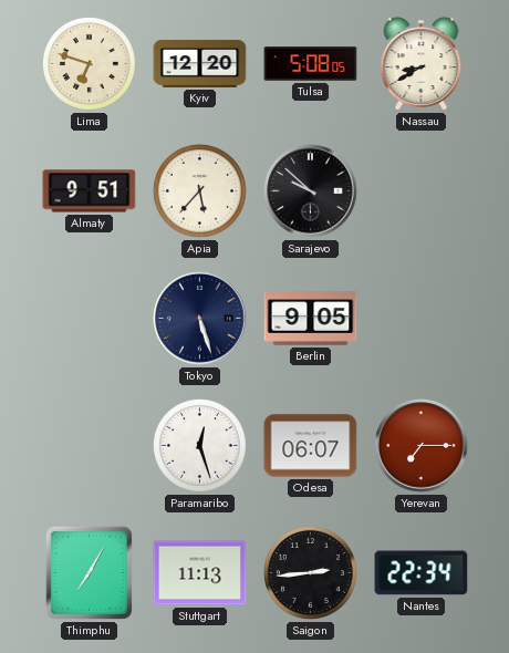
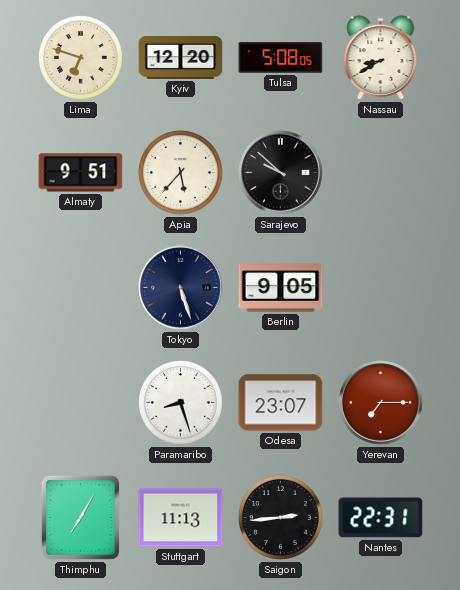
Paramaribo: 12:27 -> 8:27 (180, 402)
Odesa: 06:07 -> 23:07 (281, 403)
Nantes: 22:34 -> 22:31 (381, 518)
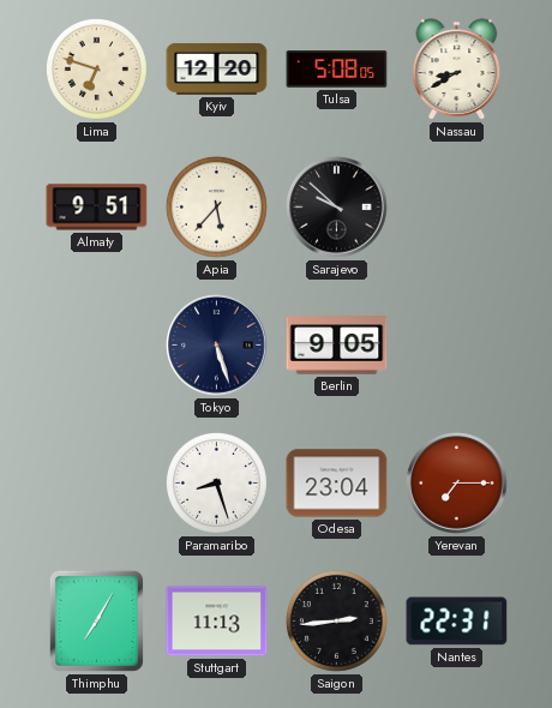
Odesa: 23:07 -> 23:04 (337, 484)
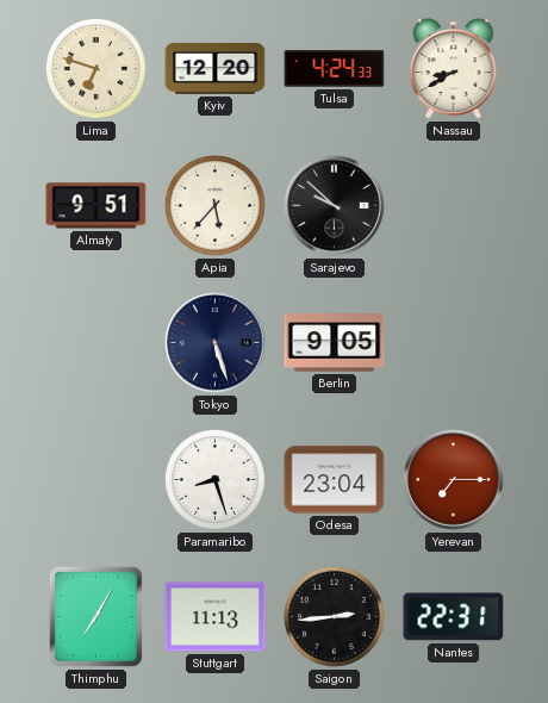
Tulsa: 5:08 -> 4:24 (335, 69)
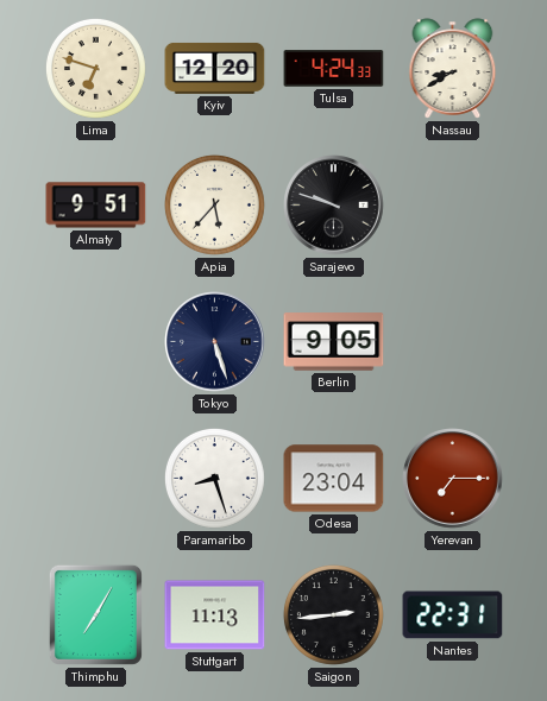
Sarajevo: 9:52 -> 9:48 (334, 206)
